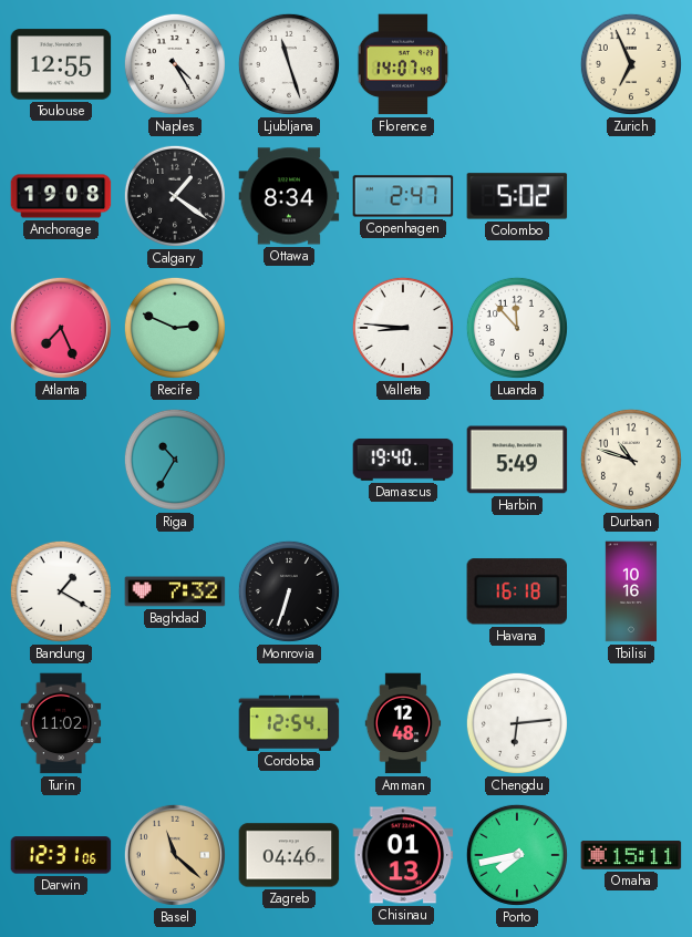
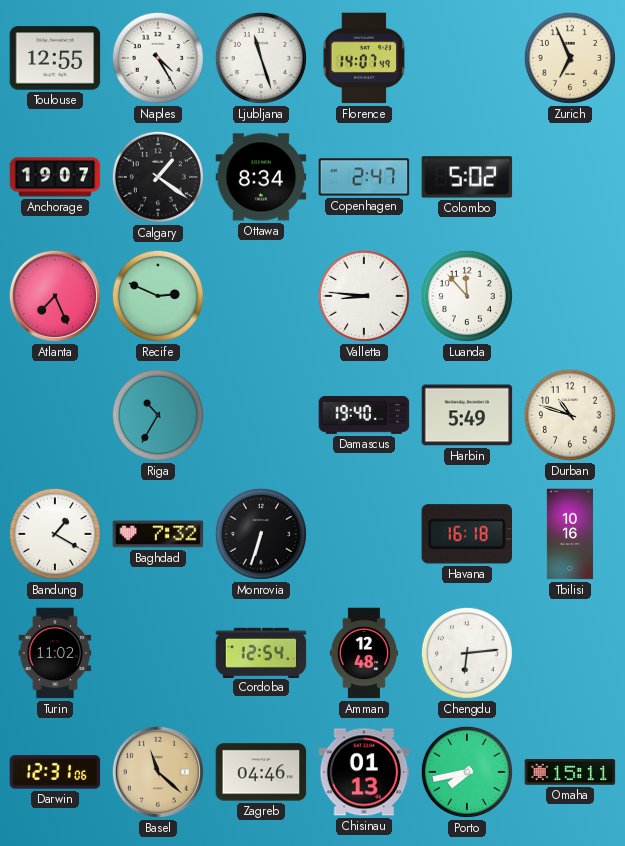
Anchorage: 19:08 -> 19:07 (55, 177)
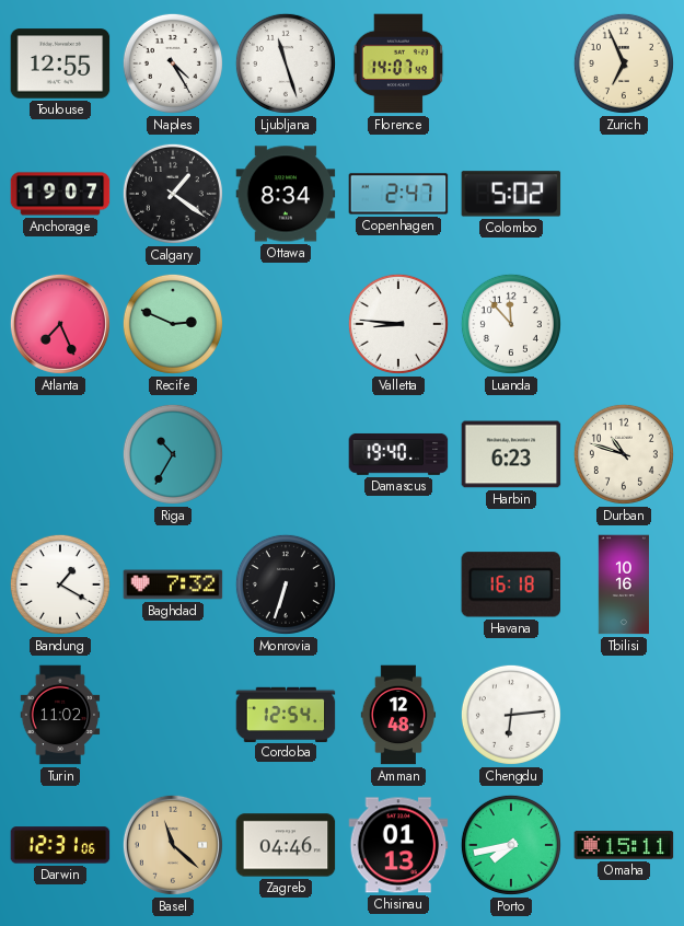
Harbin: 5:49 -> 6:23 (511, 454)
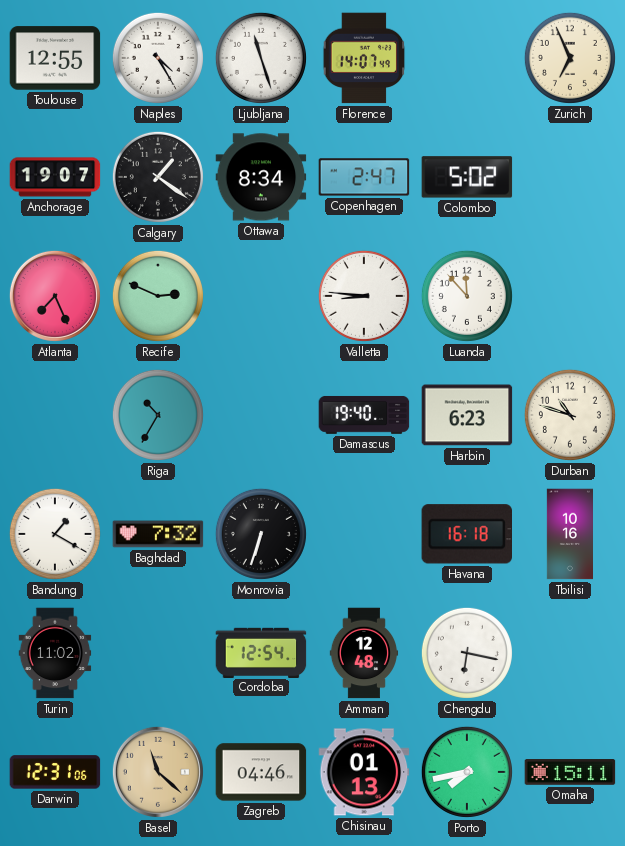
Chengdu: 6:14 -> 6:17 (467, 653)
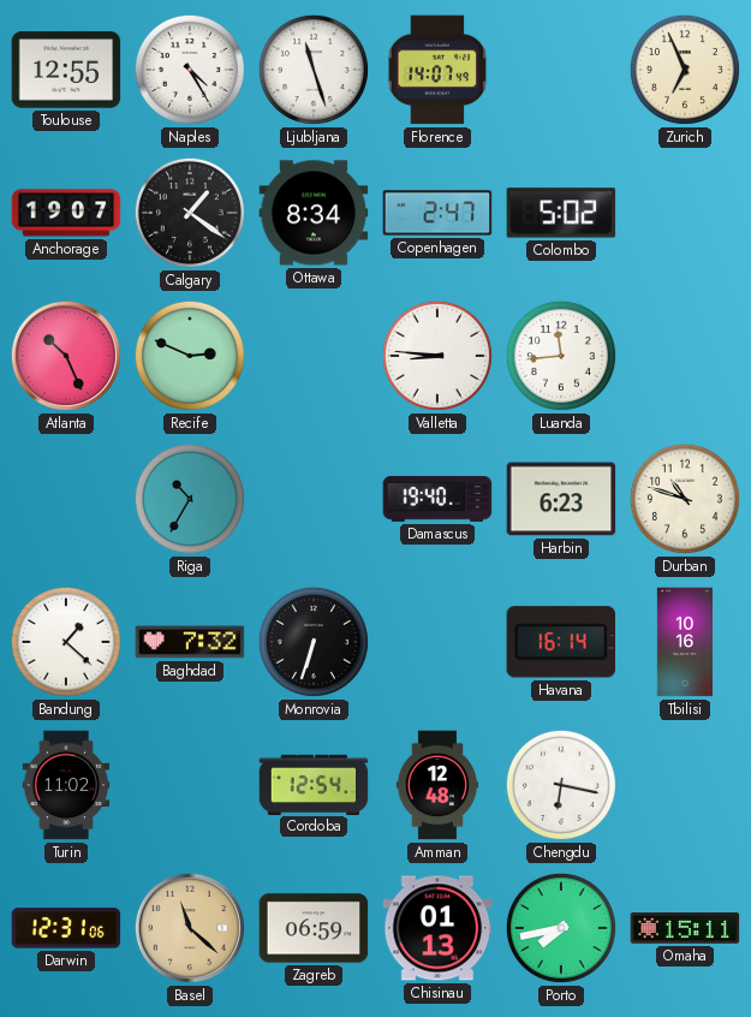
Atlanta: 7:26 -> 10:26 (66, 356)
Luanda: 11:53 -> 11:44 (561, 356)
Bandung: 1:20 -> 1:22 (66, 642)
Havana: 16:18 -> 16:14 (561, 642)
Zagreb: 04:46 -> 06:59 (314, 928)
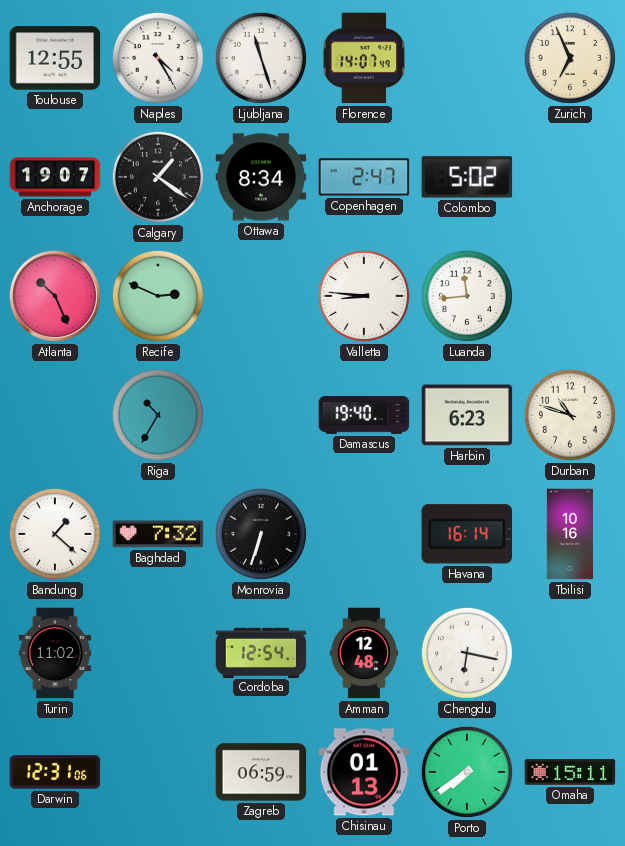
Basel: 11:22 -> none (190, 928)
Porto: 7:43 -> 7:39 (467, 772)
